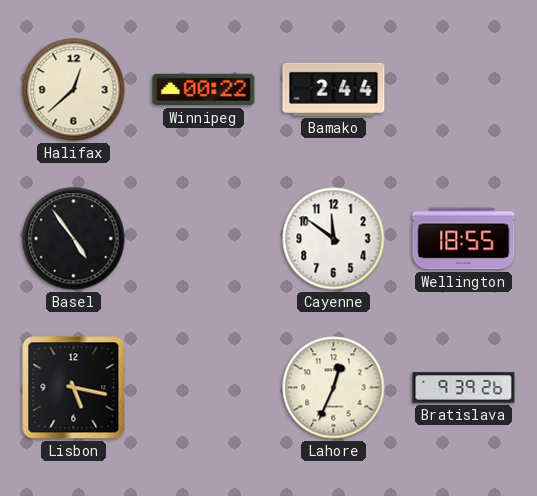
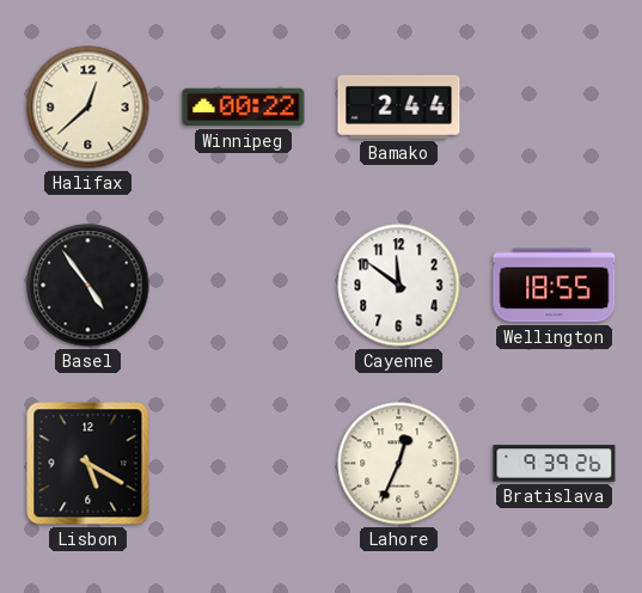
Lisbon: 5:17 -> 5:20 (88, 464)
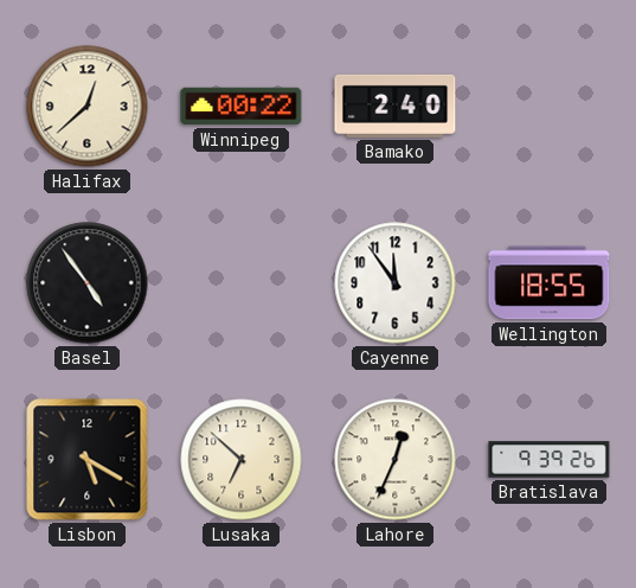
Bamako: 2:44 -> 2:40 (396, 106)
Cayenne: 11:51 -> 11:54 (396, 283)
Lusaka: none -> 6:52 (242, 460)
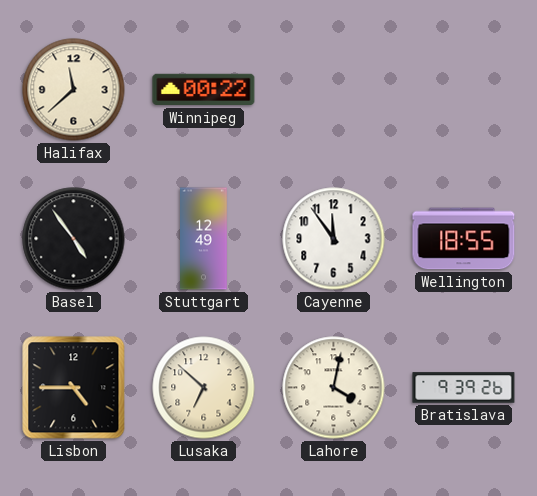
Halifax: 12:38 -> 11:38 (74, 90)
Bamako: 2:40 -> none (396, 106)
Stuttgart: none -> 12:49 (204, 239)
Lisbon: 5:20 -> 4:45 (74, 388)
Lahore: 12:34 -> 4:02 (334, 388)
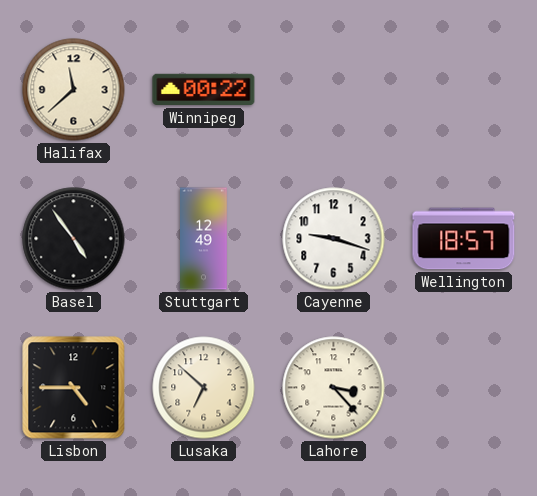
Cayenne: 11:54 -> 9:18 (334, 239)
Wellington: 18:55 -> 18:57 (464, 239)
Lahore: 4:02 -> 3:23 (334, 388)
Bratislava: 9:39 -> none (464, 388)
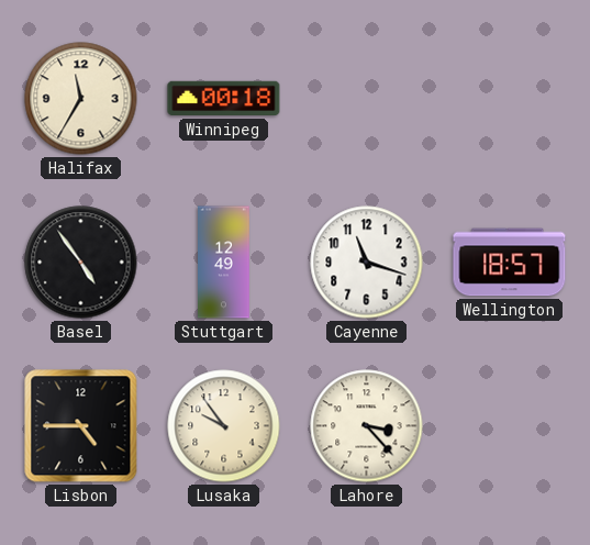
Halifax: 11:38 -> 11:35 (81, 99)
Winnipeg: 00:22 -> 00:18 (224, 99)
Cayenne: 9:18 -> 11:18 (367, 263)
Lusaka: 6:52 -> 9:54 (224, 426)
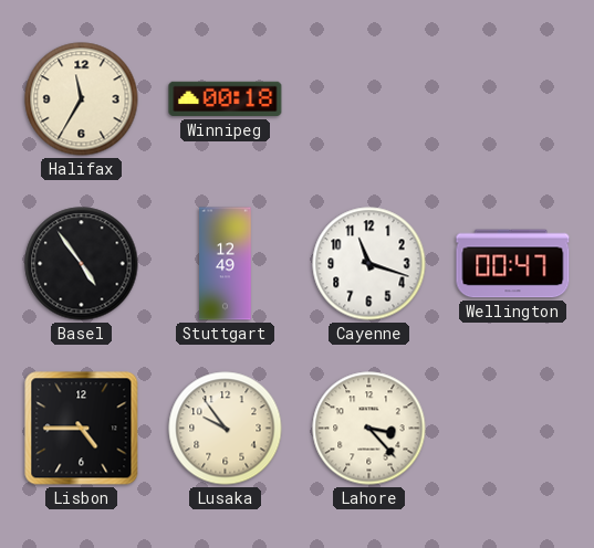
Wellington: 18:57 -> 00:47 (513, 264)
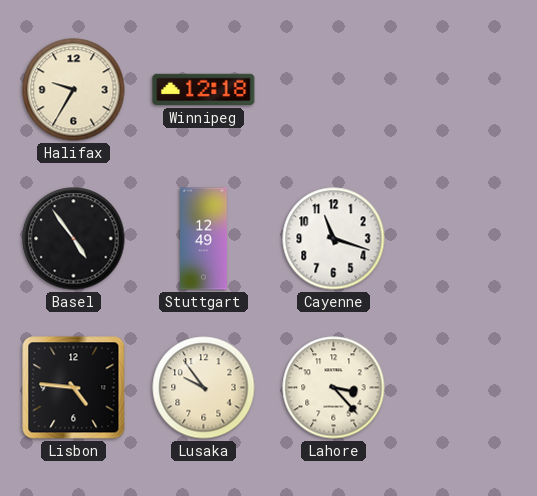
Halifax: 11:35 -> 9:35 (74, 90)
Winnipeg: 00:18 -> 12:18 (204, 90)
Wellington: 00:47 -> none (513, 264)
Lisbon: 4:45 -> 4:46 (74, 388)
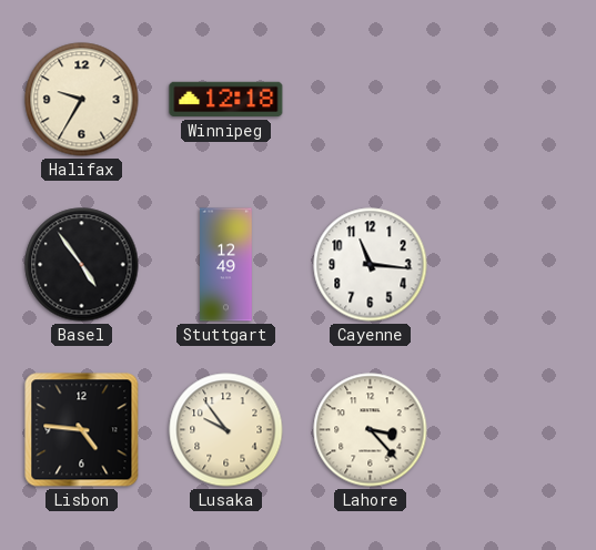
Cayenne: 11:18 -> 11:16 (371, 265)
